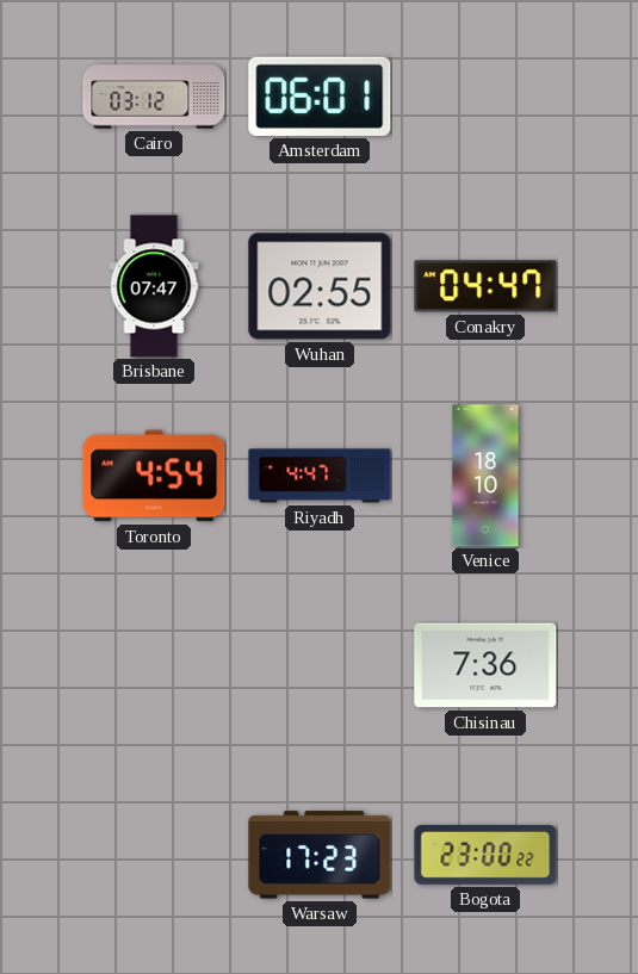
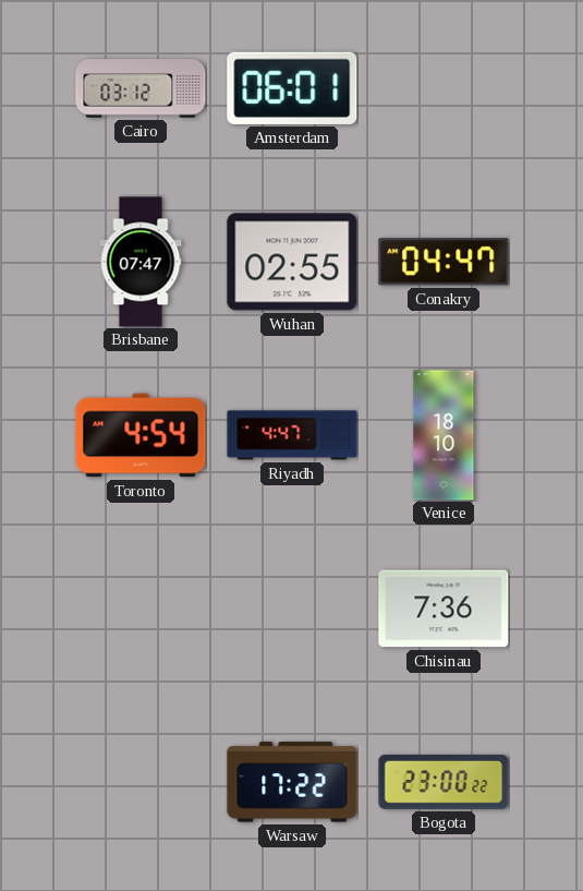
Warsaw: 17:23 -> 17:22 (292, 782)
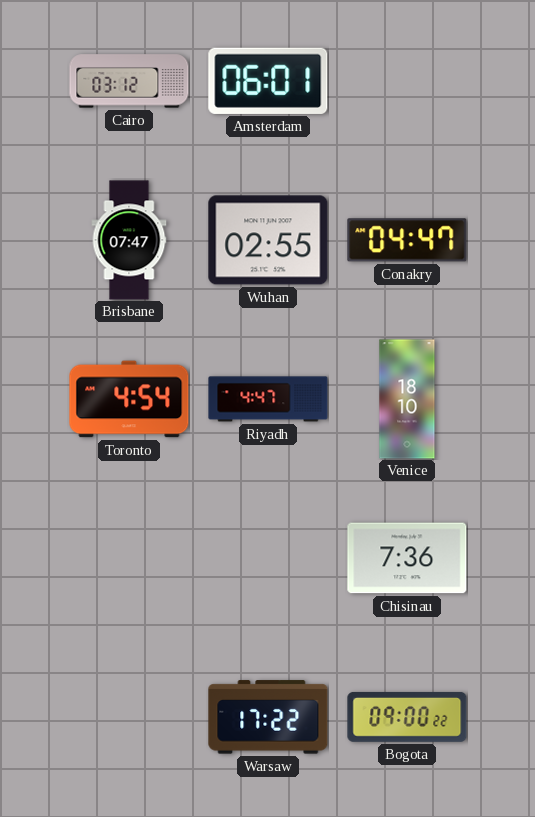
Bogota: 23:00 -> 09:00 (407, 717)
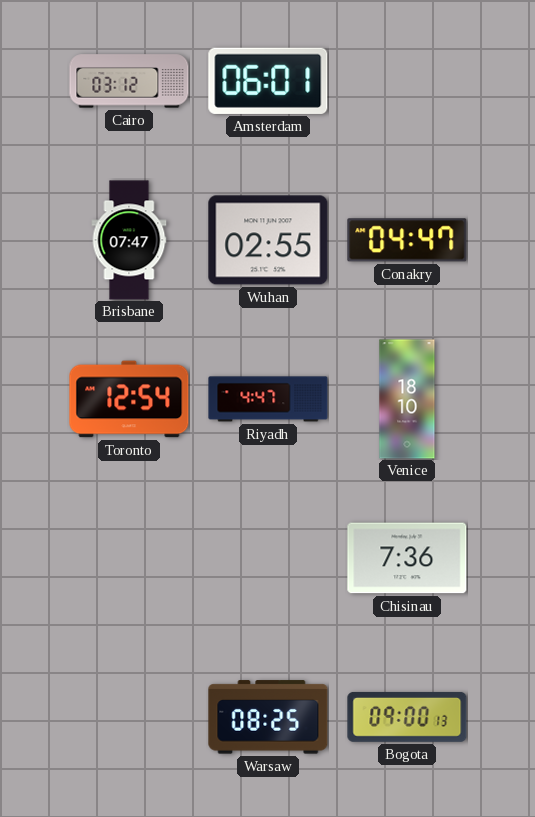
Toronto: 4:54 -> 12:54 (129, 399)
Warsaw: 17:22 -> 08:25 (268, 717)
Bogota: 09:00:22 -> 09:00:13 (407, 717)
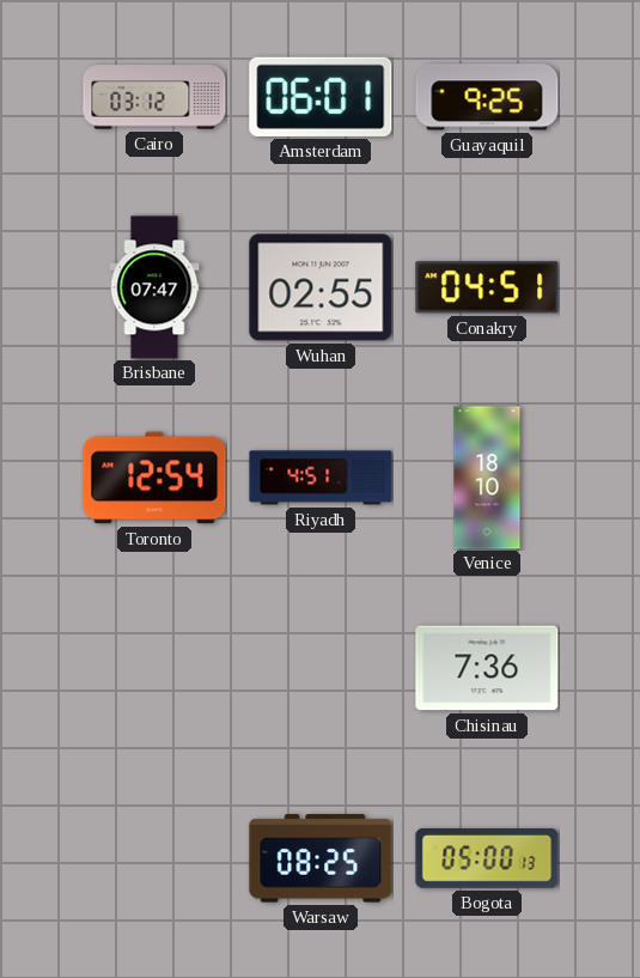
Guayaquil: none -> 9:25 (487, 97)
Conakry: 04:47 -> 04:51 (487, 287)
Riyadh: 4:47 -> 4:51 (321, 478)
Bogota: 09:00 -> 05:00 (487, 858)
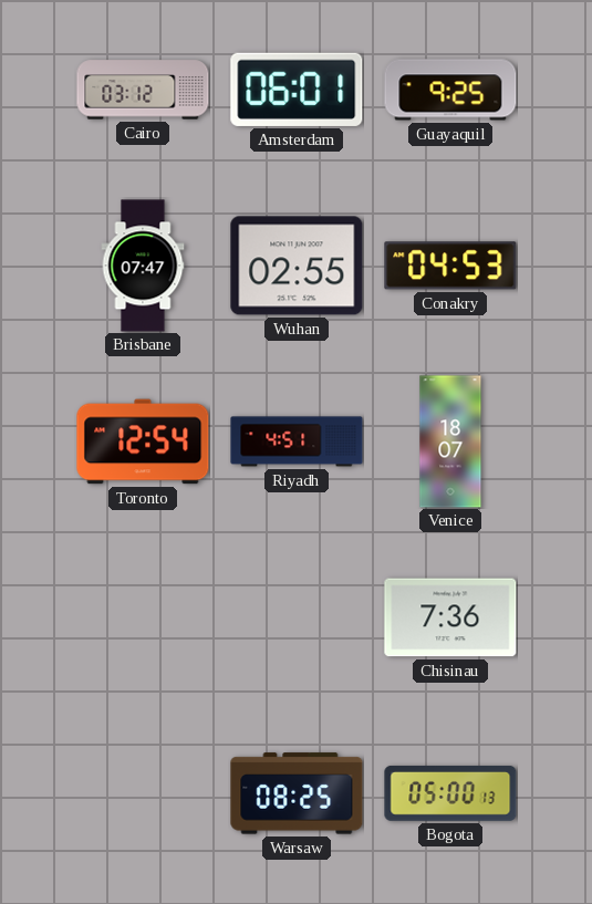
Conakry: 04:51 -> 04:53 (450, 266)
Venice: 18:10 -> 18:07 (450, 441)
